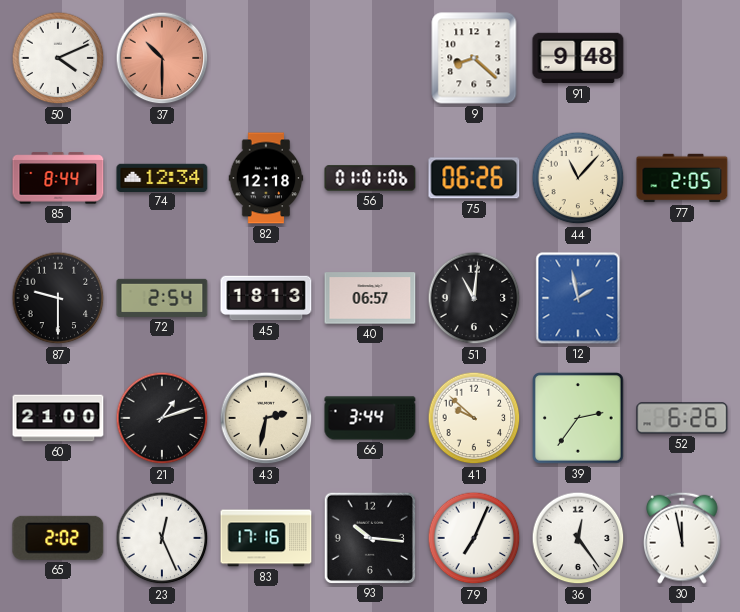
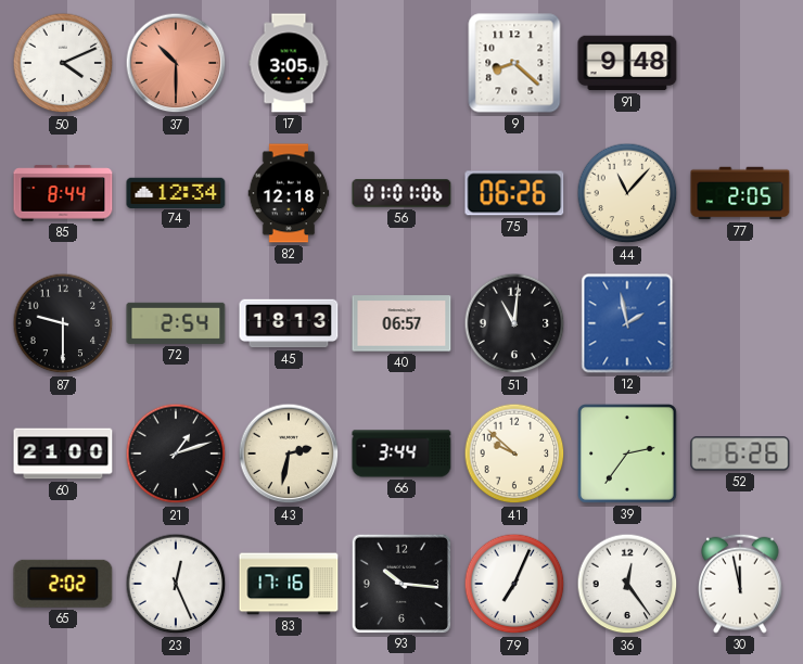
17: none -> 3:05 (289, 63)
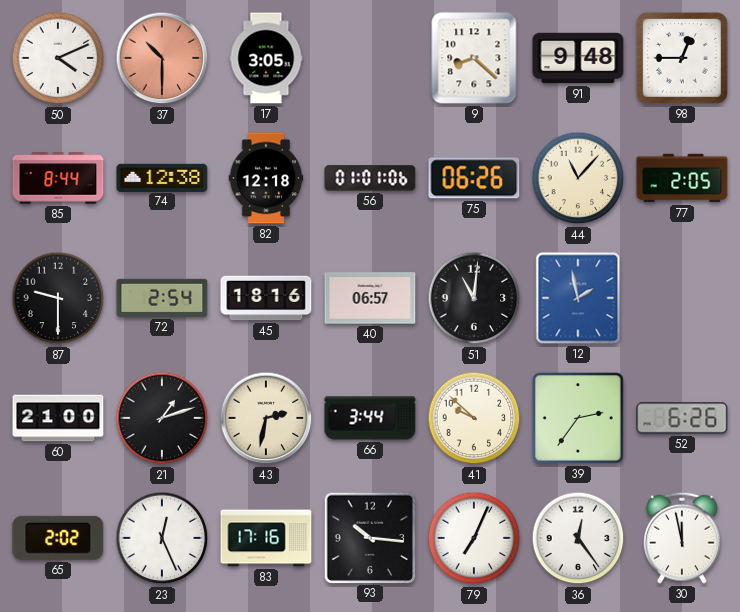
98: none -> 12:45 (682, 58)
74: 12:34 -> 12:38 (162, 177)
45: 18:13 -> 18:16 (266, 298)
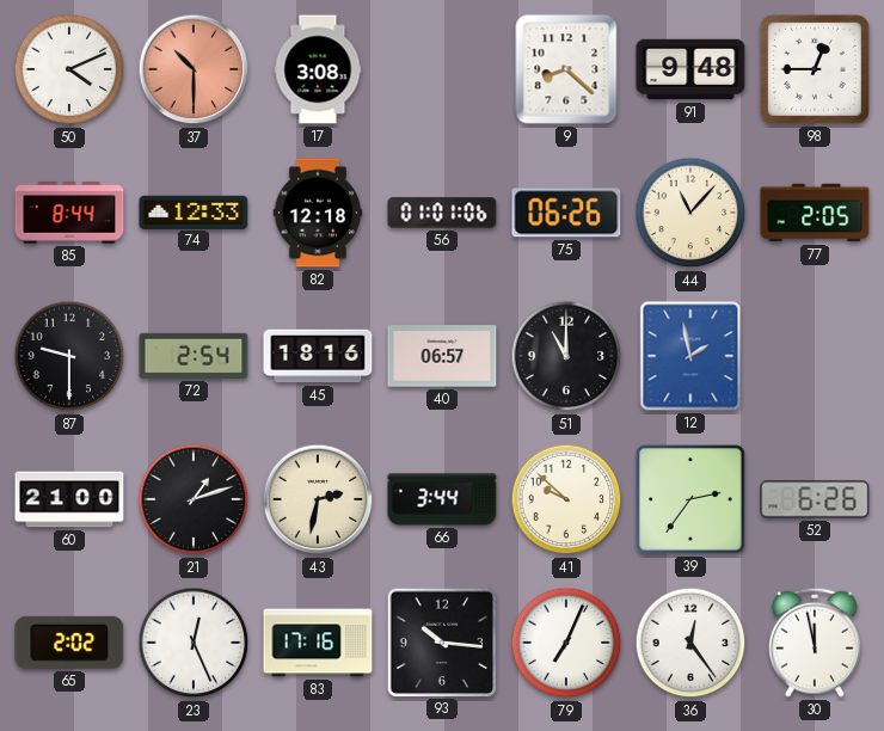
17: 3:05 -> 3:08 (318, 69)
74: 12:38 -> 12:33 (194, 211)
51: 11:01 -> 11:00 (566, 356)
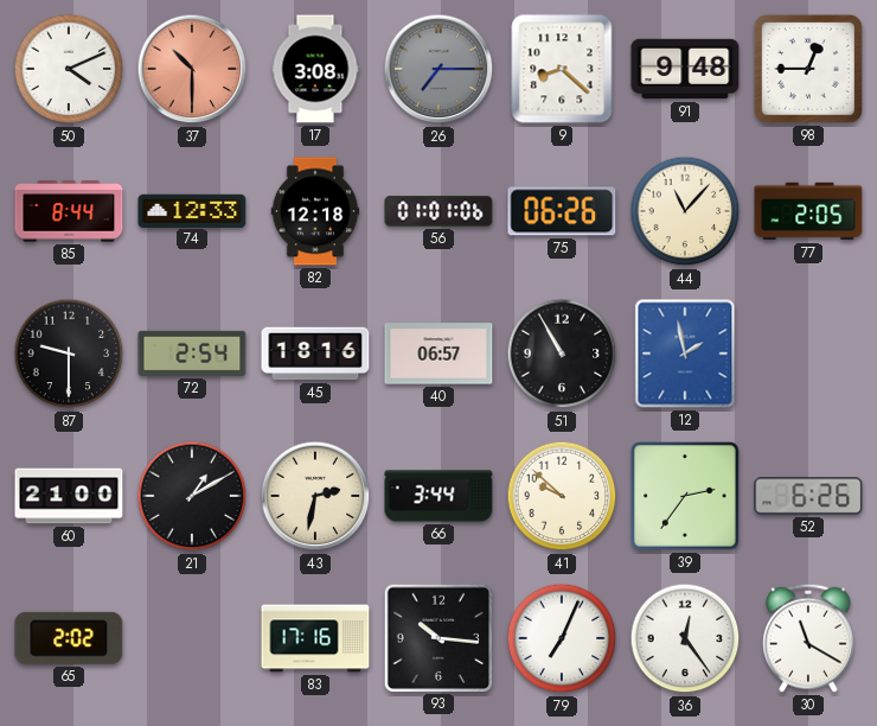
26: none -> 7:15 (438, 69)
51: 11:00 -> 10:55 (562, 354)
21: 1:12 -> 1:10 (192, 496)
23: 12:26 -> none (194, 643)
30: 11:58 -> 11:20 (809, 638)
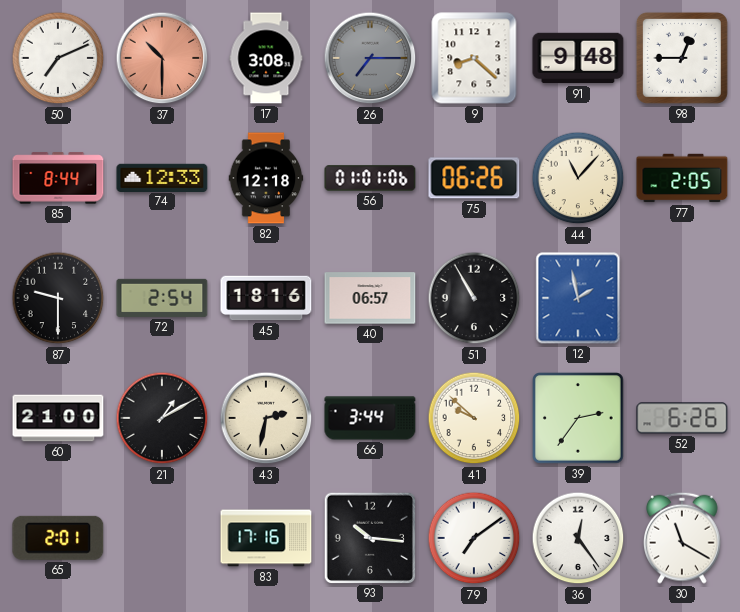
50: 4:11 -> 7:11 (58, 58)
65: 2:02 -> 2:01 (58, 538)
79: 7:04 -> 7:09 (474, 538)
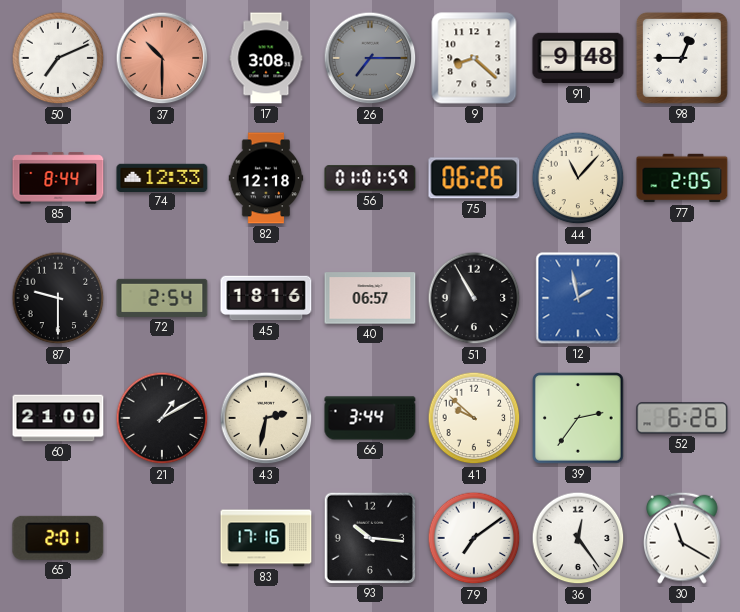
56: 01:01:06 -> 01:01:59 (370, 178)
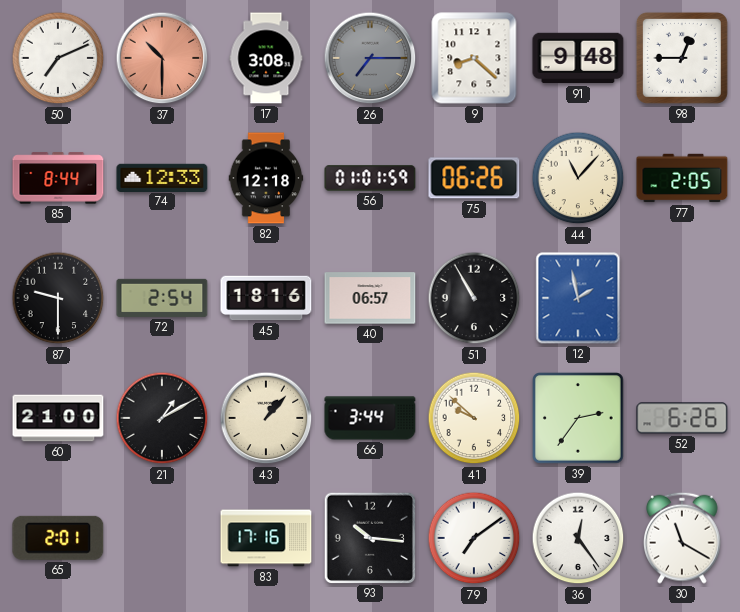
43: 2:32 -> 1:07 (266, 418)
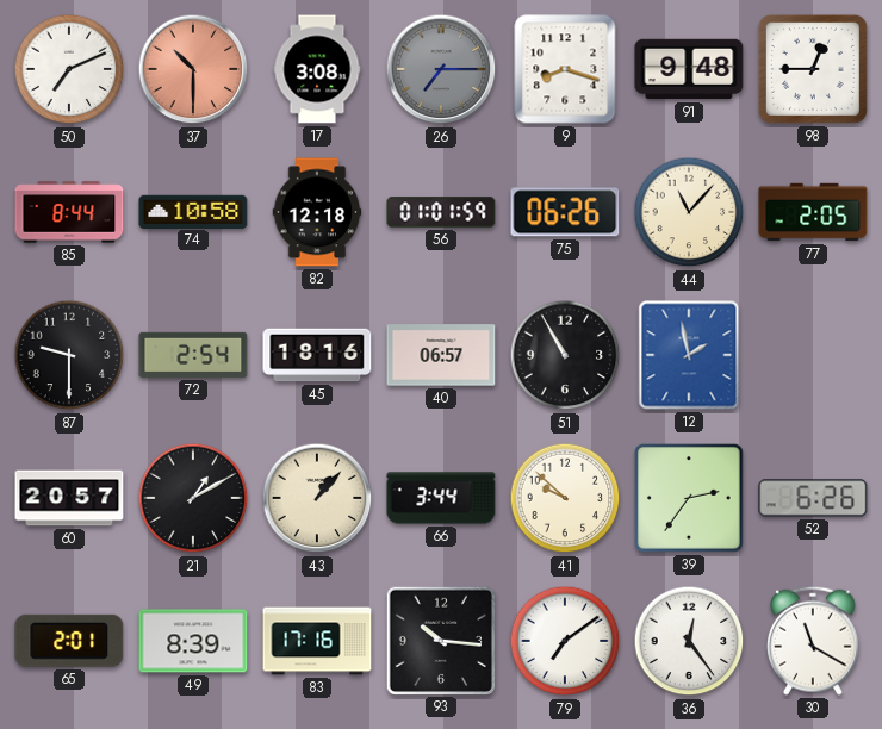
9: 8:22 -> 8:18 (565, 69)
74: 12:33 -> 10:58 (193, 211)
60: 21:00 -> 20:57 (69, 498)
49: none -> 8:39 (193, 641)
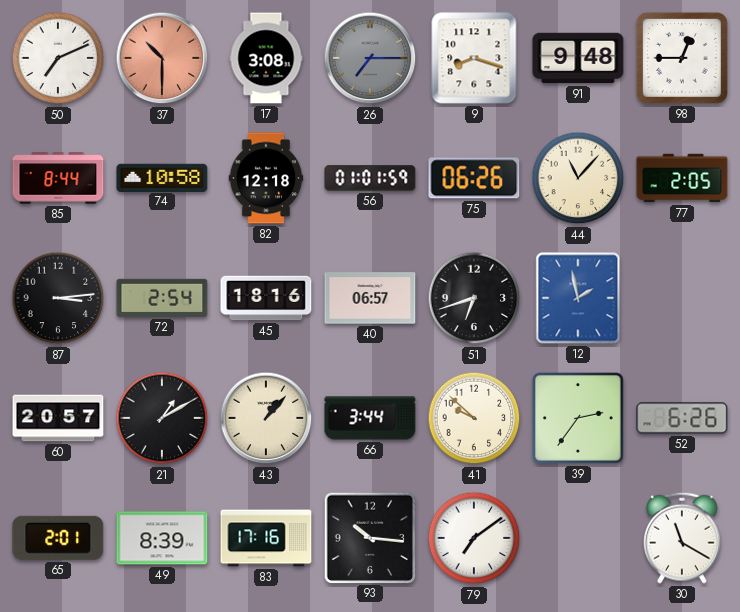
87: 9:30 -> 3:14 (58, 298)
51: 10:55 -> 6:42 (474, 298)
36: 12:24 -> none (689, 641)
